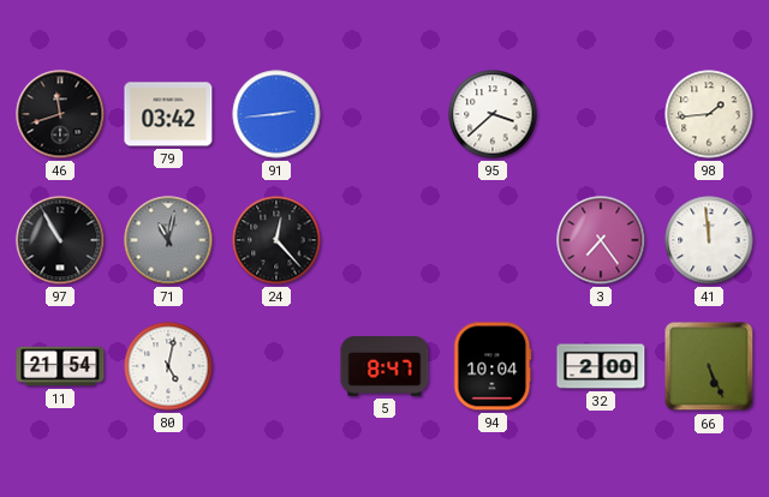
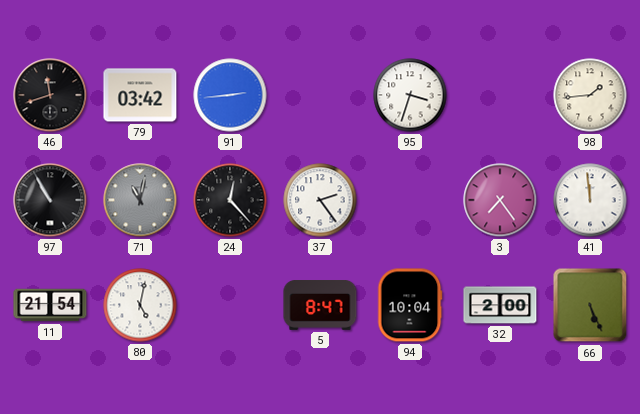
95: 3:38 -> 3:33 (410, 95)
37: none -> 2:24 (320, 200)
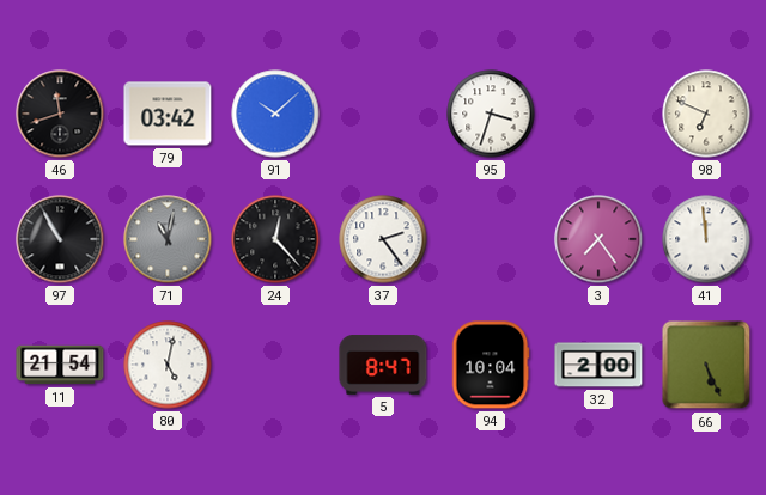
91: 2:44 -> 10:08 (275, 114)
98: 1:44 -> 6:49 (706, 114)
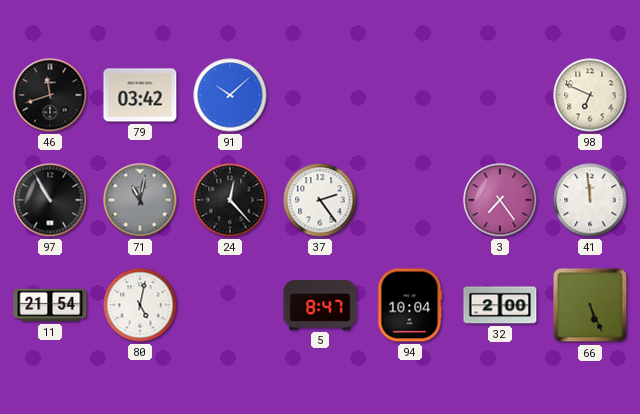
95: 3:33 -> none (491, 114)
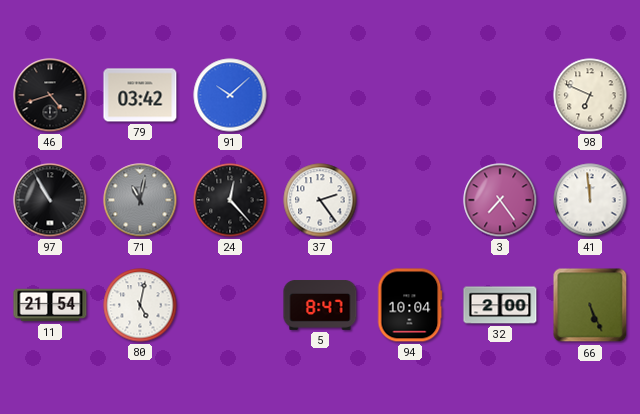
46: 11:42 -> 4:42 (50, 95)
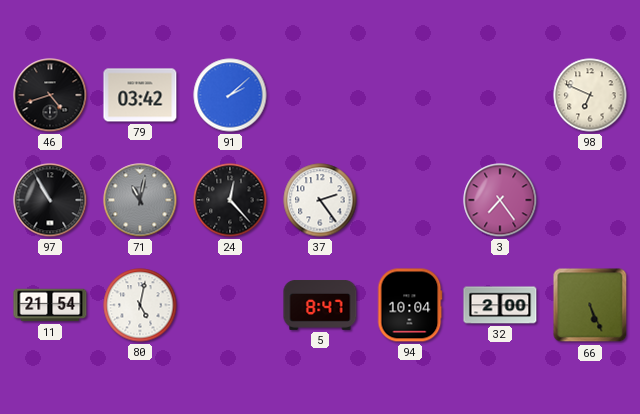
91: 10:08 -> 2:08 (230, 95)
41: 11:59 -> none (590, 200)
